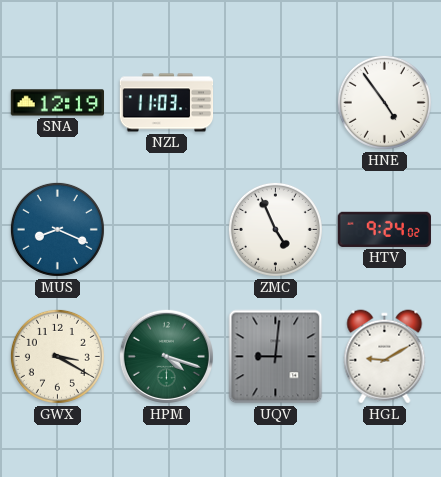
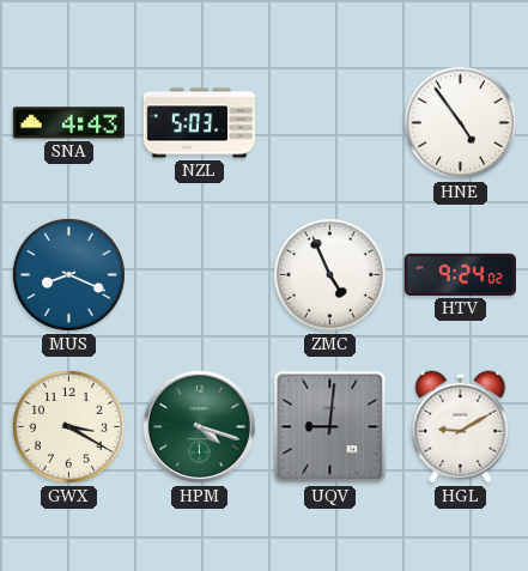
SNA: 12:19 -> 4:43 (68, 123)
NZL: 11:03 -> 5:03 (200, 123)
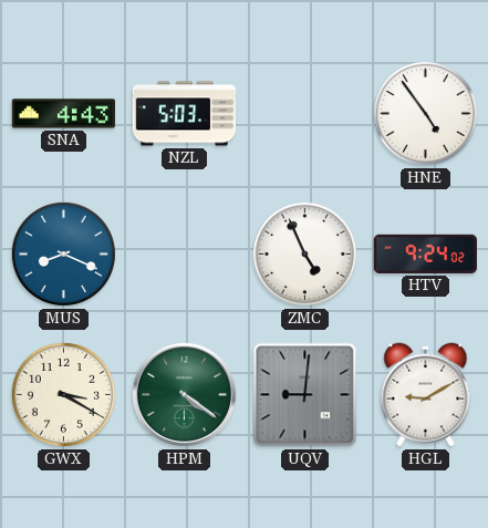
HPM: 4:18 -> 4:21 (184, 394)
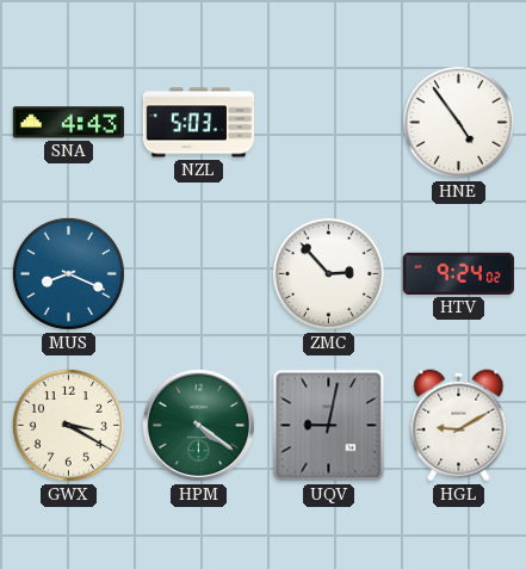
ZMC: 4:56 -> 2:53 (328, 273)
UQV: 9:01 -> 9:02 (329, 426)
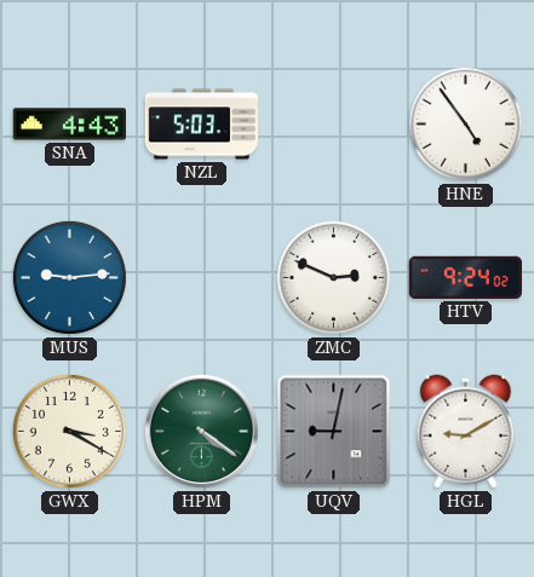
MUS: 8:19 -> 9:14 (69, 277)
ZMC: 2:53 -> 2:49 (333, 277)
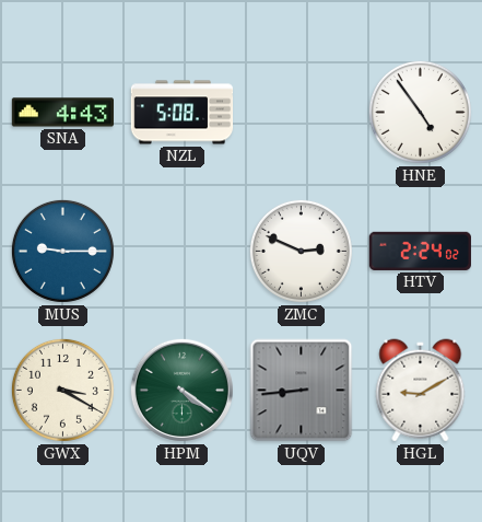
NZL: 5:03 -> 5:08 (183, 113)
MUS: 9:14 -> 9:15 (62, 251)
HTV: 9:24 -> 2:24 (420, 251)
UQV: 9:02 -> 8:44 (302, 391)
